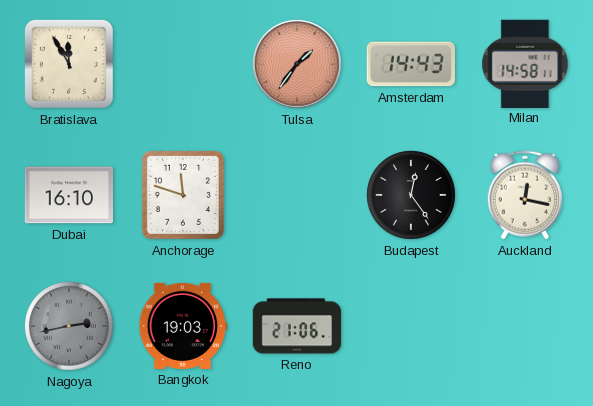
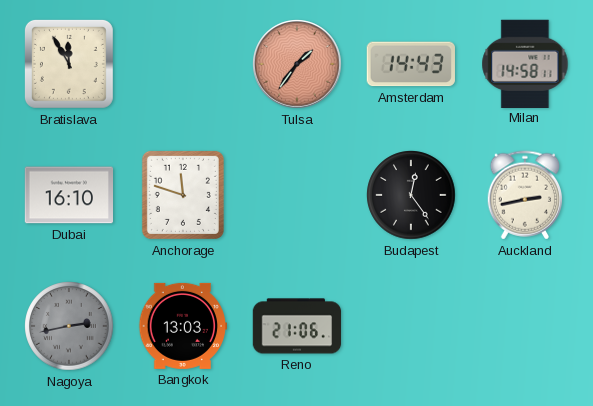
Auckland: 12:17 -> 2:43 (525, 195)
Bangkok: 19:03 -> 13:03 (183, 326)
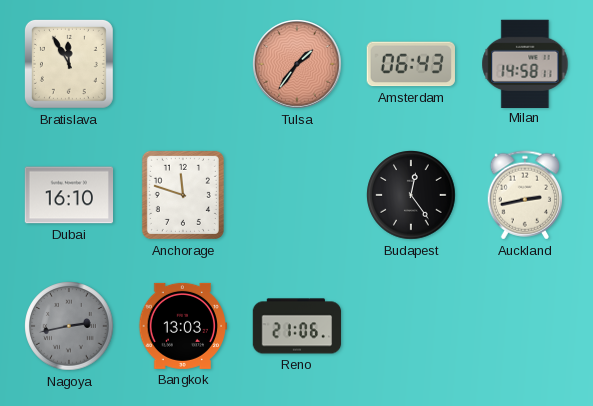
Amsterdam: 14:43 -> 06:43 (411, 64)
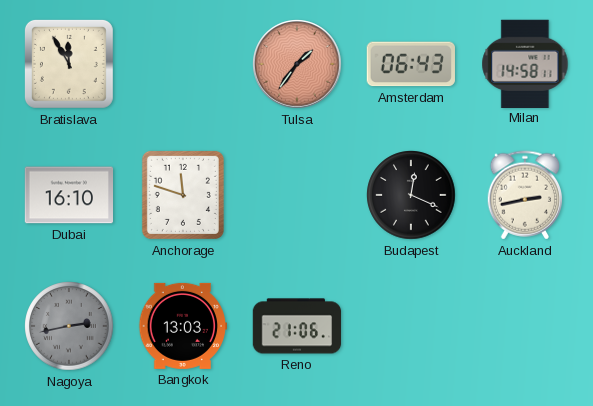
Budapest: 12:24 -> 12:19 (411, 195)
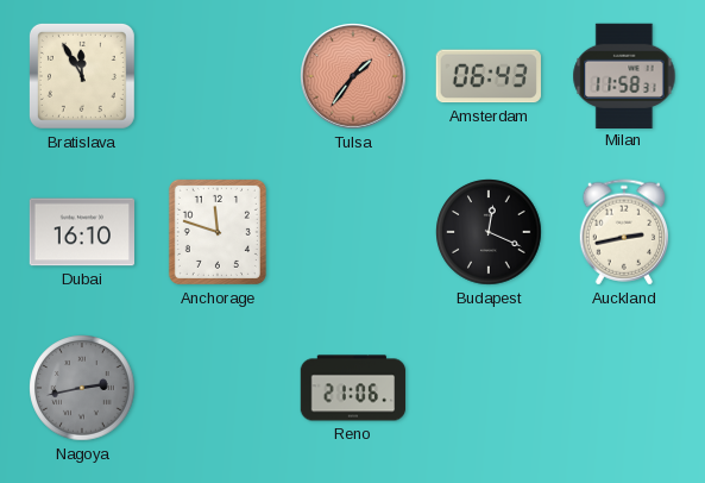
Milan: 14:58 -> 11:58 (624, 75)
Bangkok: 13:03 -> none (183, 326)
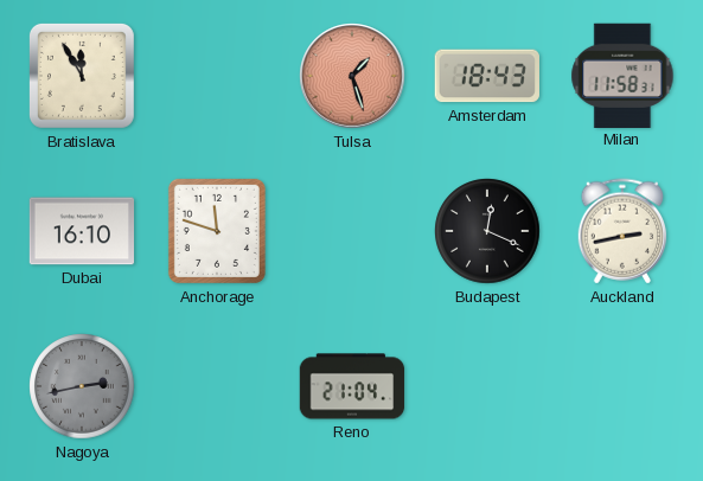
Tulsa: 1:36 -> 1:27 (352, 76)
Amsterdam: 06:43 -> 18:43 (487, 76)
Reno: 21:06 -> 21:04 (352, 386)
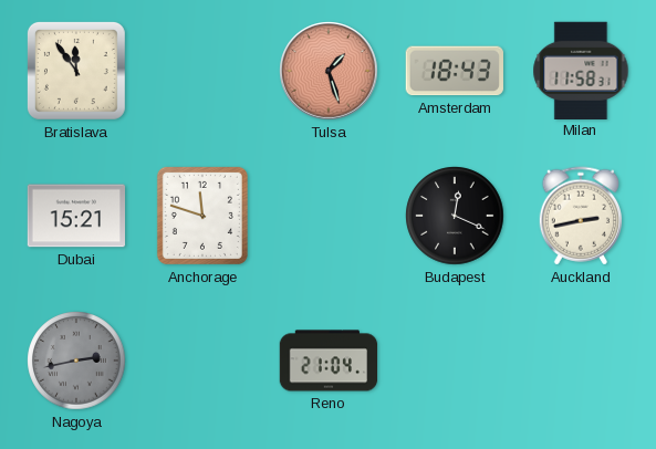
Bratislava: 11:55 -> 11:54 (76, 71)
Dubai: 16:10 -> 15:21 (76, 216)
